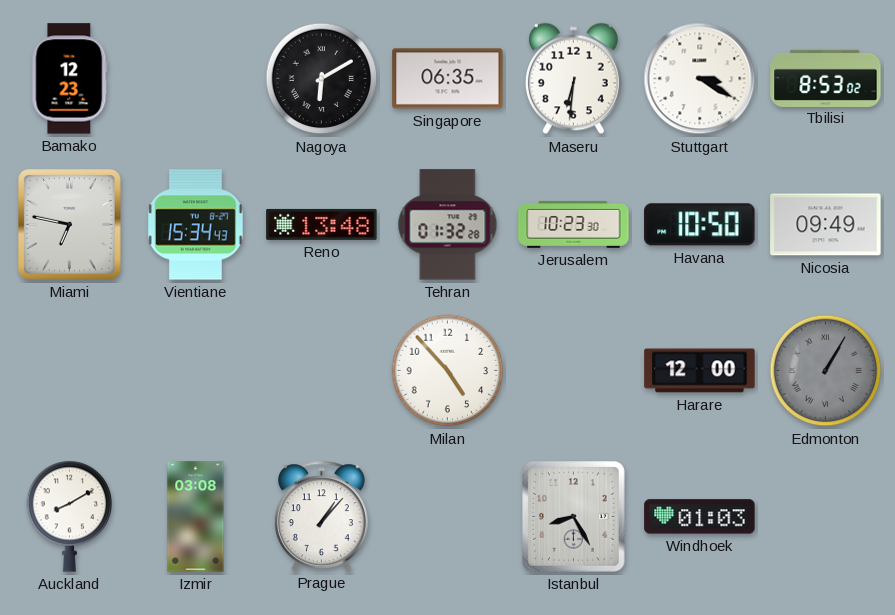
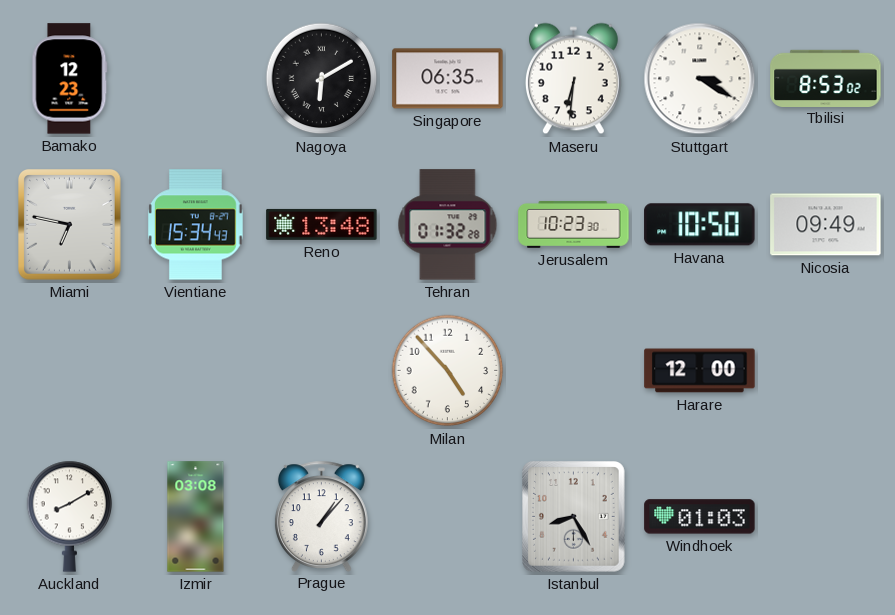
Edmonton: 1:05 -> none (826, 371)
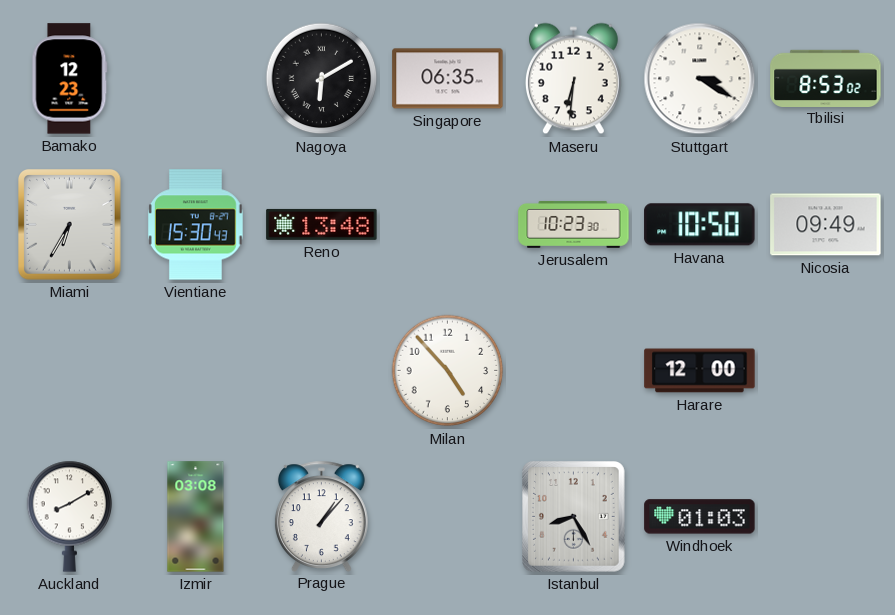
Miami: 6:47 -> 6:35 (70, 225)
Vientiane: 15:34 -> 15:30 (196, 225)
Tehran: 01:32 -> none (448, 225)
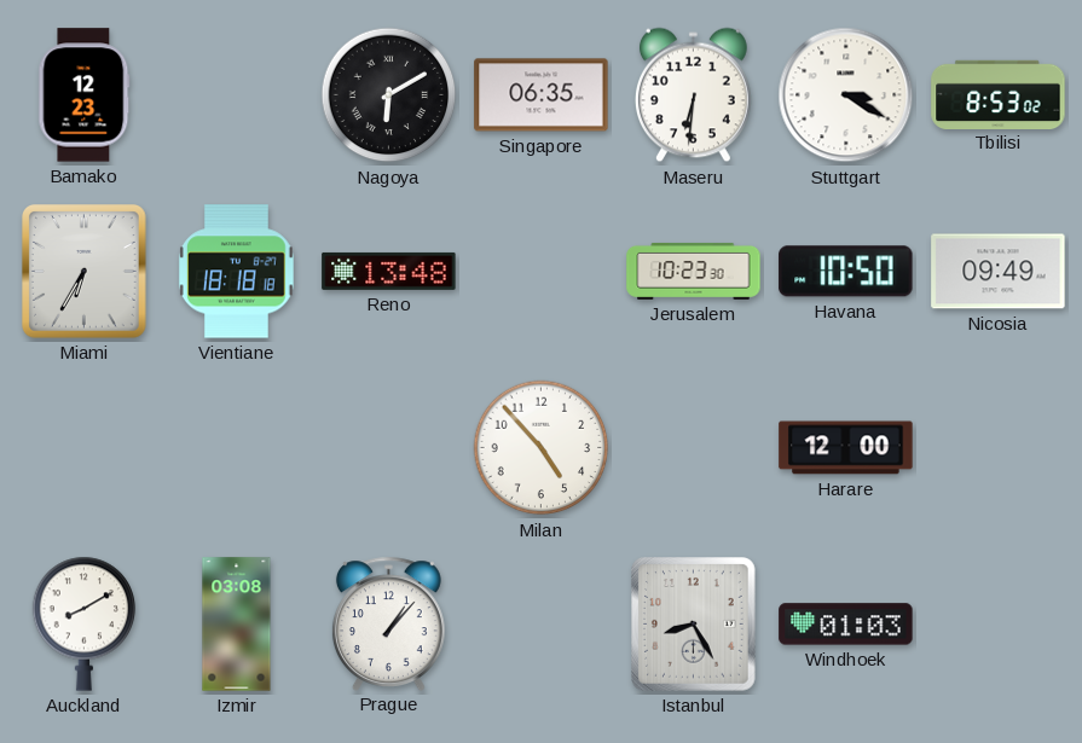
Vientiane: 15:30 -> 18:18 (237, 272)
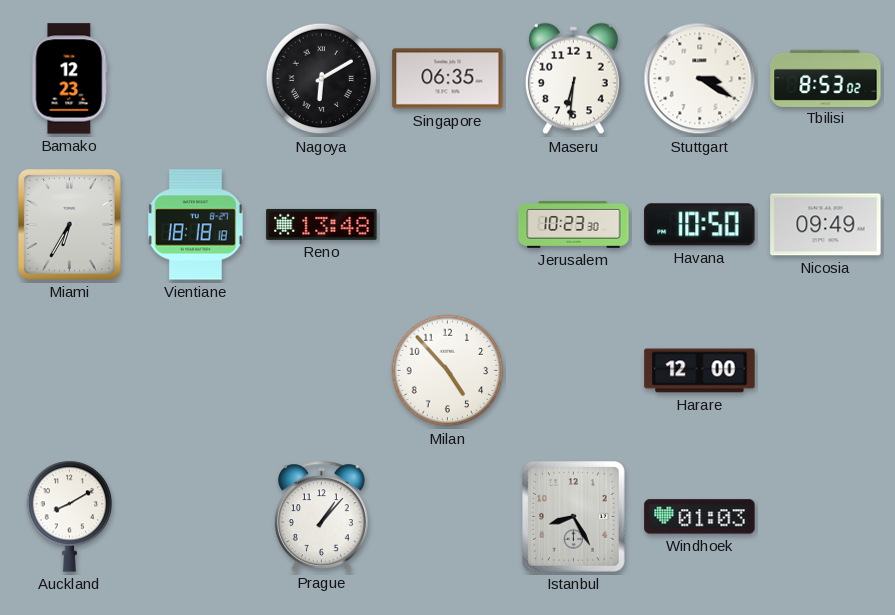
Izmir: 03:08 -> none (237, 625)
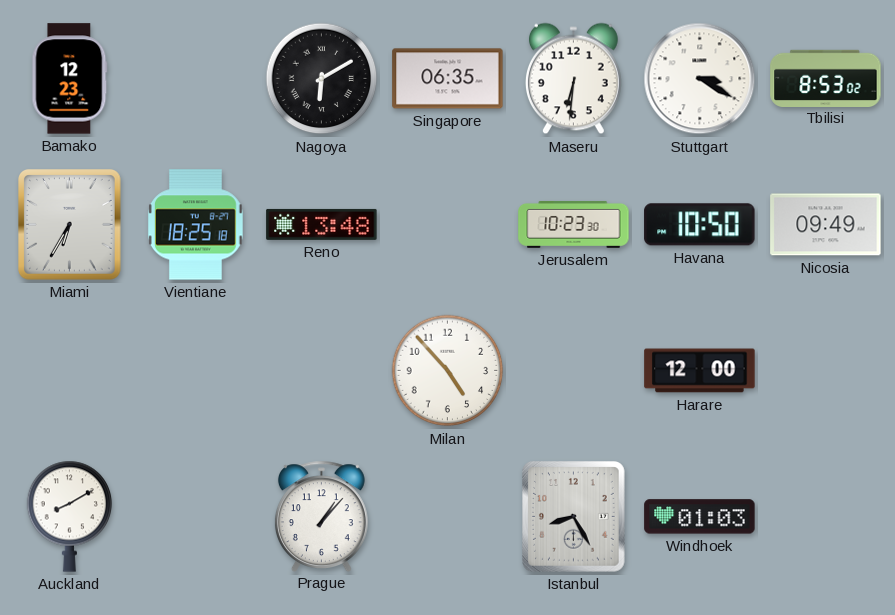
Vientiane: 18:18 -> 18:25 (196, 225)
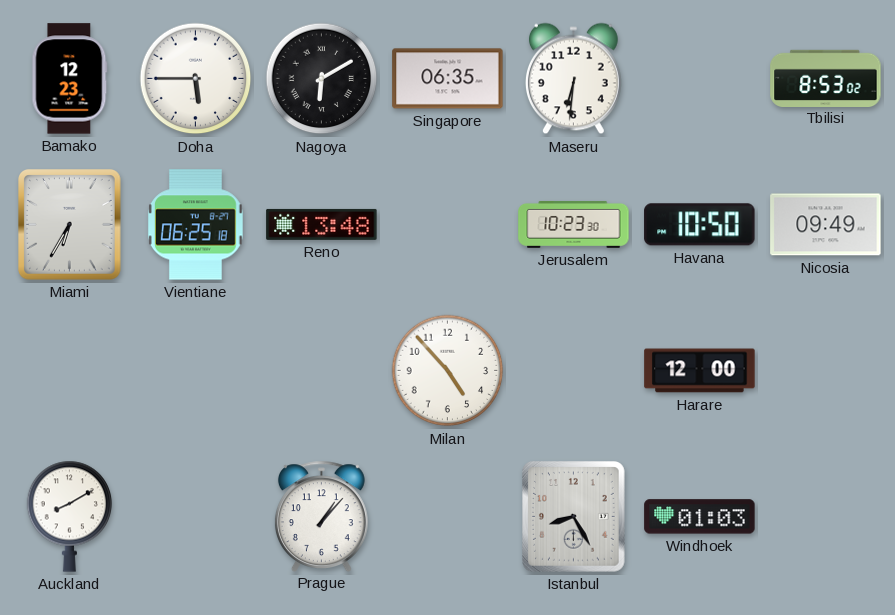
Doha: none -> 5:45 (196, 79)
Stuttgart: 3:20 -> none (700, 79)
Vientiane: 18:25 -> 06:25 (196, 225)
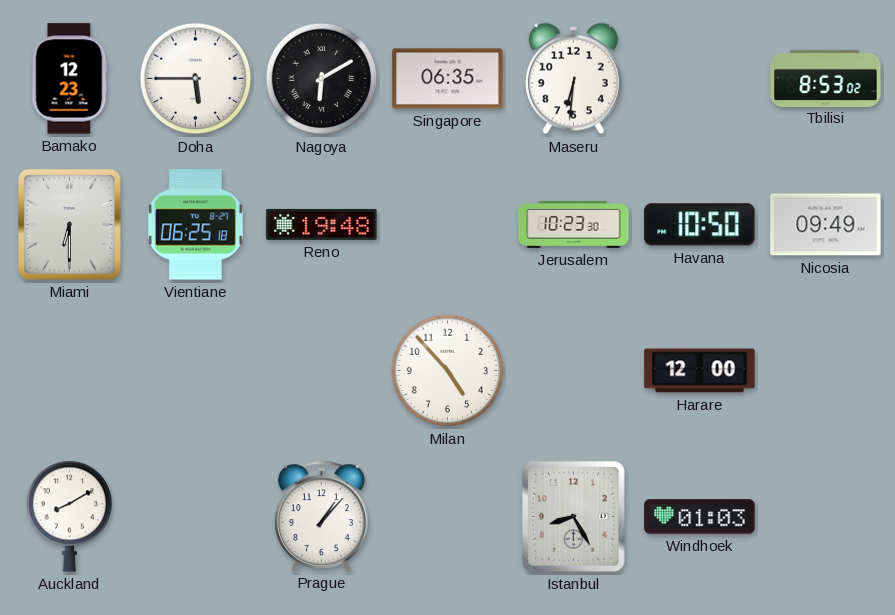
Miami: 6:35 -> 6:30 (70, 225)
Reno: 13:48 -> 19:48 (322, 224)
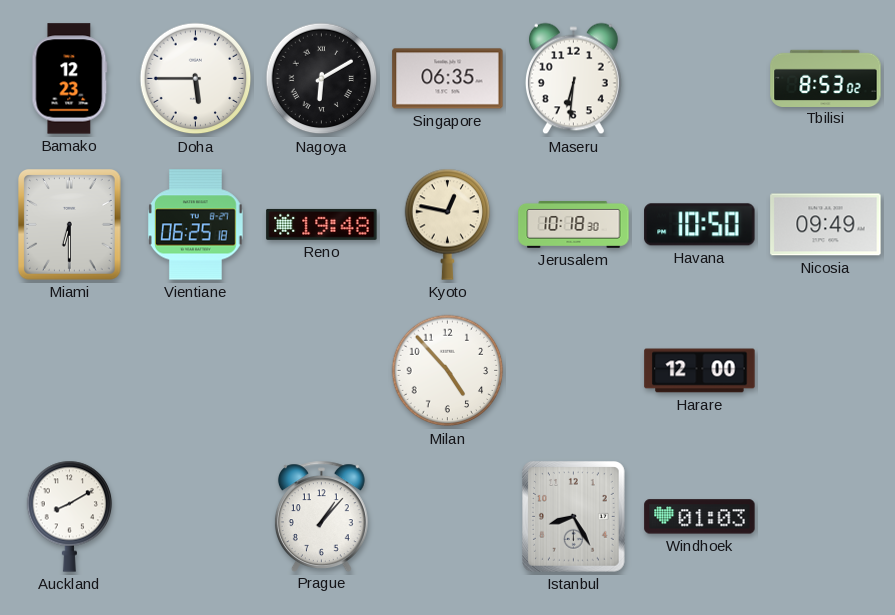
Kyoto: none -> 12:47 (448, 224)
Jerusalem: 10:23 -> 10:18 (574, 224)
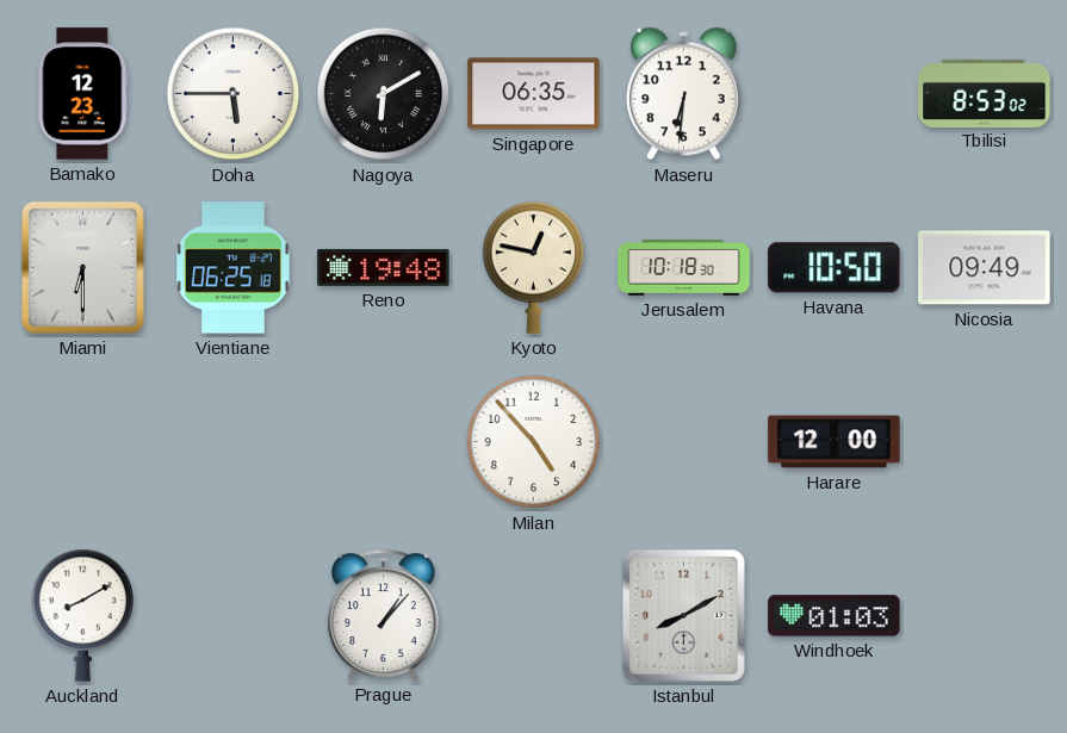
Istanbul: 8:25 -> 8:10 (684, 616)
